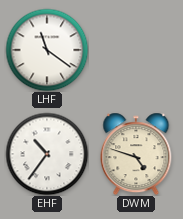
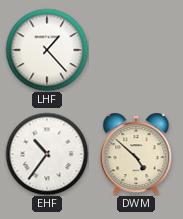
LHF: 11:21 -> 1:23 (47, 50)
DWM: 4:48 -> 4:52 (136, 154)
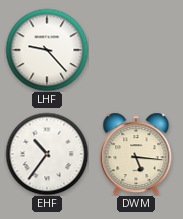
LHF: 1:23 -> 9:23 (47, 50)
DWM: 4:52 -> 5:16 (136, 154)
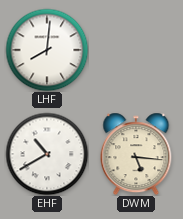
LHF: 9:23 -> 8:01 (47, 50)
EHF: 10:36 -> 10:40 (47, 154)
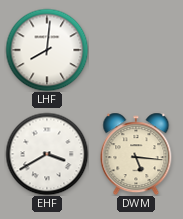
EHF: 10:40 -> 3:40 (47, 154)
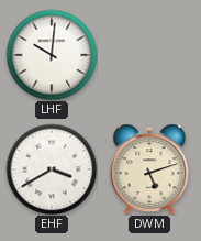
LHF: 8:01 -> 10:01 (52, 55)
DWM: 5:16 -> 5:12 (149, 169)
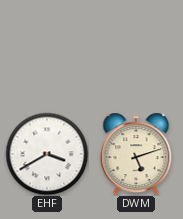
LHF: 10:01 -> none (52, 55)
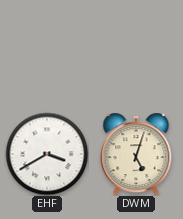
DWM: 5:12 -> 5:03 (136, 154)
